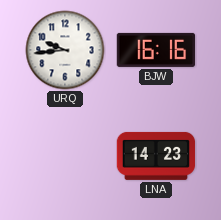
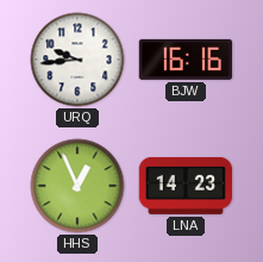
HHS: none -> 12:56 (77, 186)
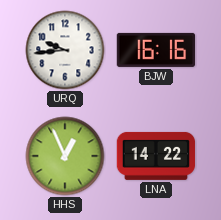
LNA: 14:23 -> 14:22 (156, 156)
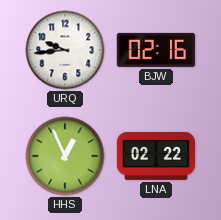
BJW: 16:16 -> 02:16 (156, 50)
LNA: 14:22 -> 02:22 (156, 156)
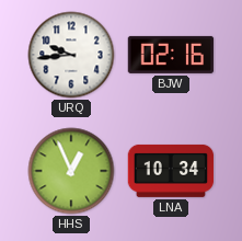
LNA: 02:22 -> 10:34 (171, 171)
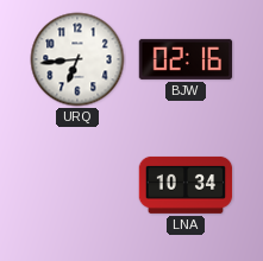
URQ: 9:44 -> 6:44 (77, 59)
HHS: 12:56 -> none (71, 171)
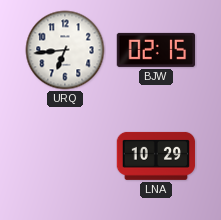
BJW: 02:16 -> 02:15 (156, 50)
LNA: 10:34 -> 10:29 (156, 156)
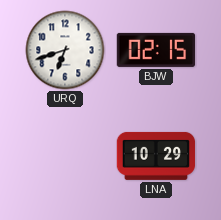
URQ: 6:44 -> 6:42 (65, 50)
